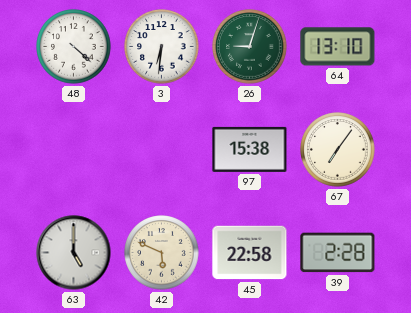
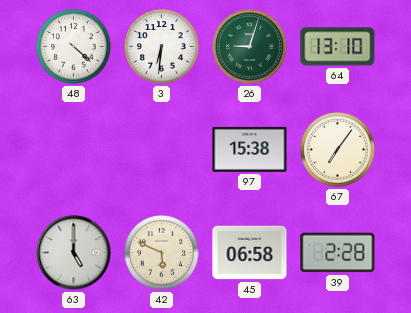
45: 22:58 -> 06:58 (250, 253)
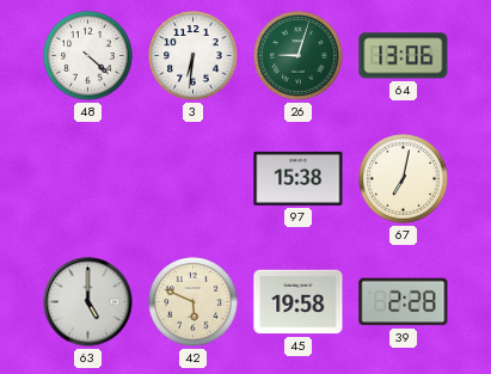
64: 13:10 -> 13:06 (404, 56)
67: 7:06 -> 7:02 (404, 179)
45: 06:58 -> 19:58 (299, 302)
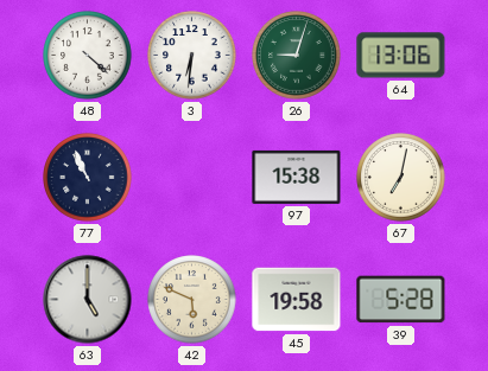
77: none -> 10:56 (88, 178)
39: 2:28 -> 5:28 (401, 300)
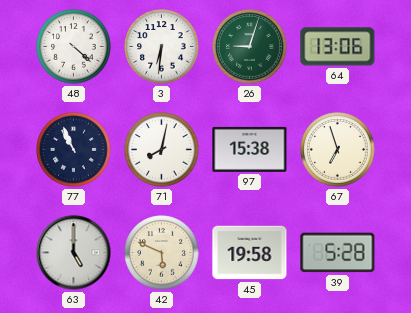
71: none -> 8:02 (162, 150)
67: 7:02 -> 6:57 (338, 150)
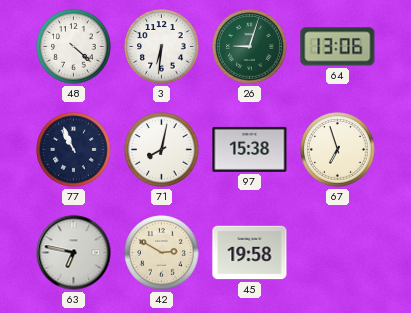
63: 5:00 -> 6:47 (74, 253)
42: 5:49 -> 2:50 (162, 253)
39: 5:28 -> none (338, 253)
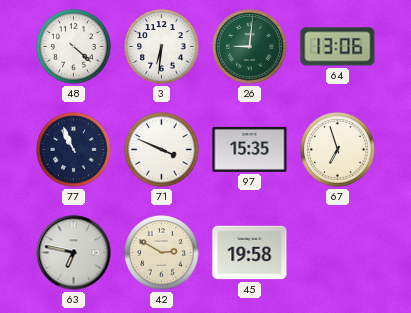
26: 9:03 -> 9:01 (250, 47)
71: 8:02 -> 3:49 (162, 150)
97: 15:38 -> 15:35 (250, 149)
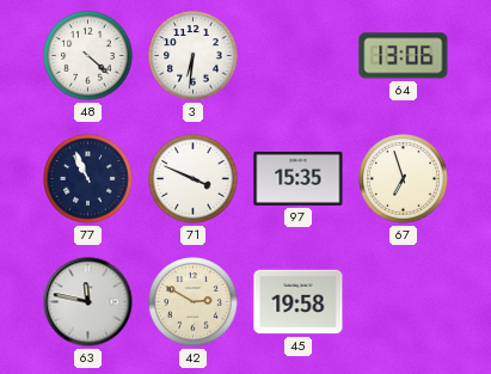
26: 9:01 -> none (250, 47)
63: 6:47 -> 11:47 (88, 302)
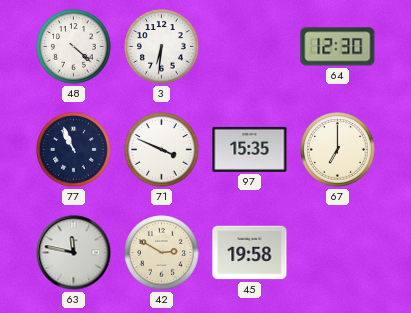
64: 13:06 -> 12:30 (338, 47)
67: 6:57 -> 7:00 (338, 150)
